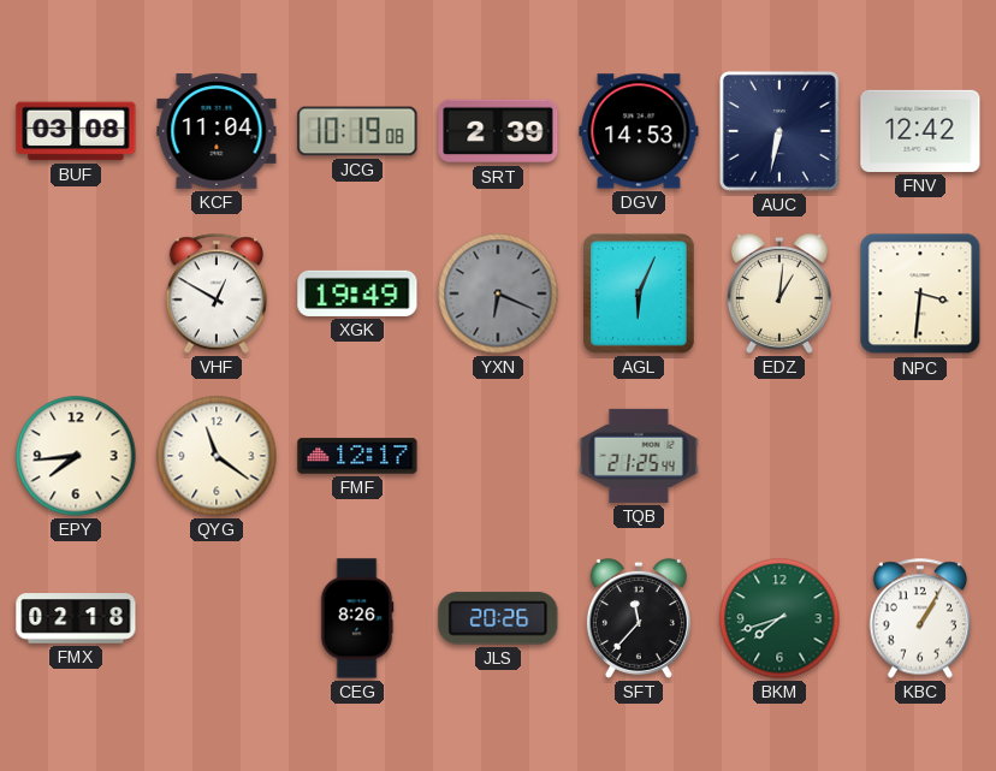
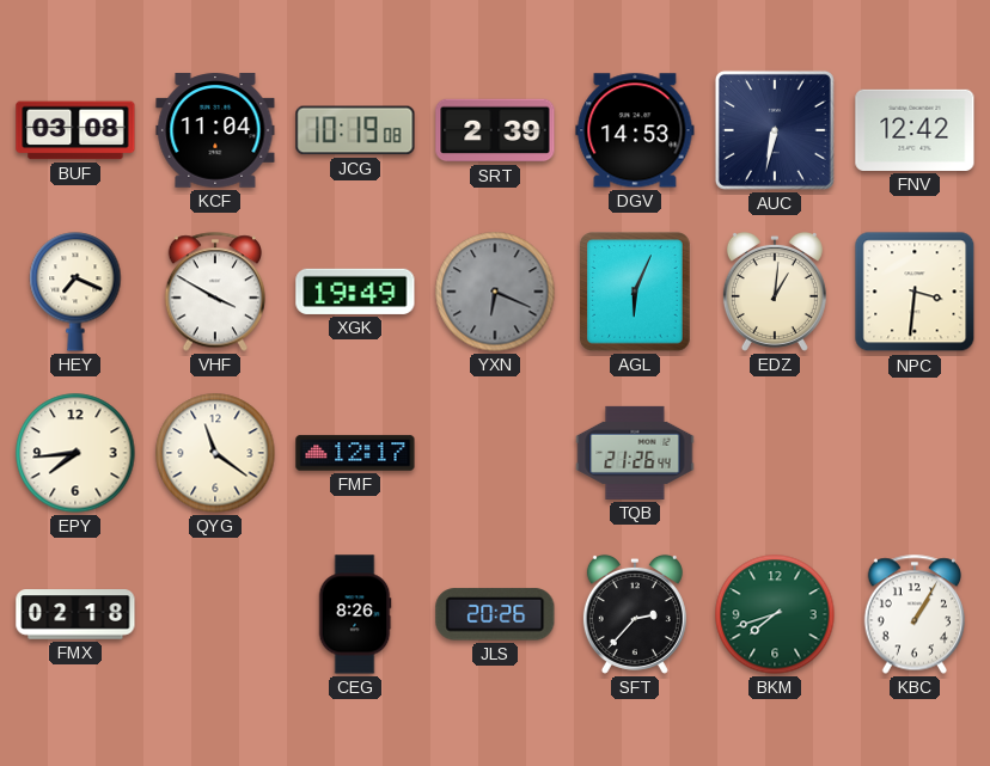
HEY: none -> 7:19 (75, 292)
VHF: 12:50 -> 3:50 (214, 292)
TQB: 21:25 -> 21:26 (635, 453)
SFT: 11:37 -> 2:37 (635, 614)
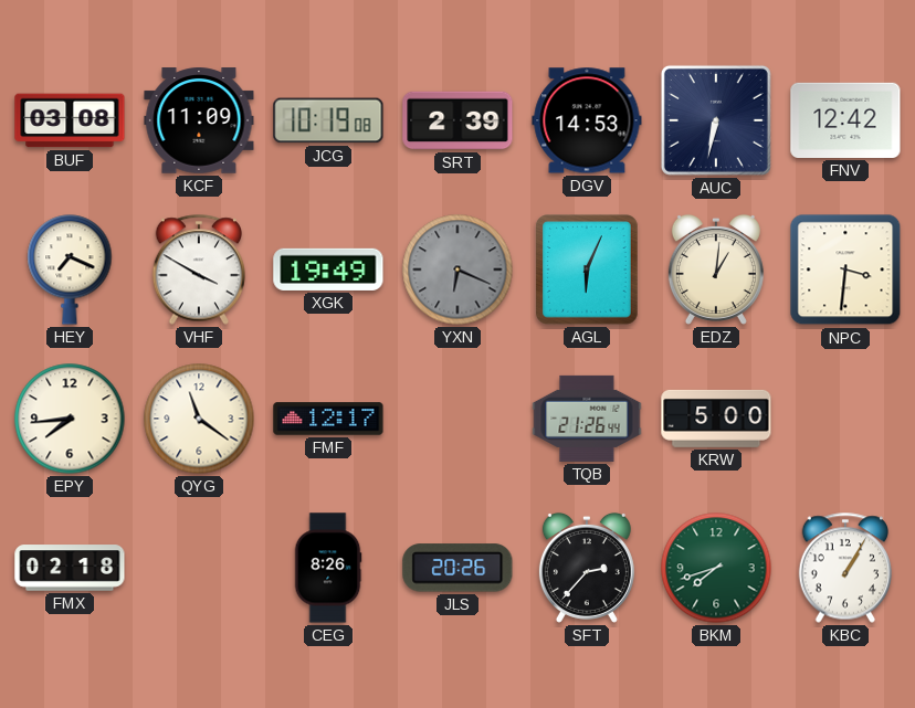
KCF: 11:04 -> 11:09 (199, 120)
KRW: none -> 5:00 (716, 419)
